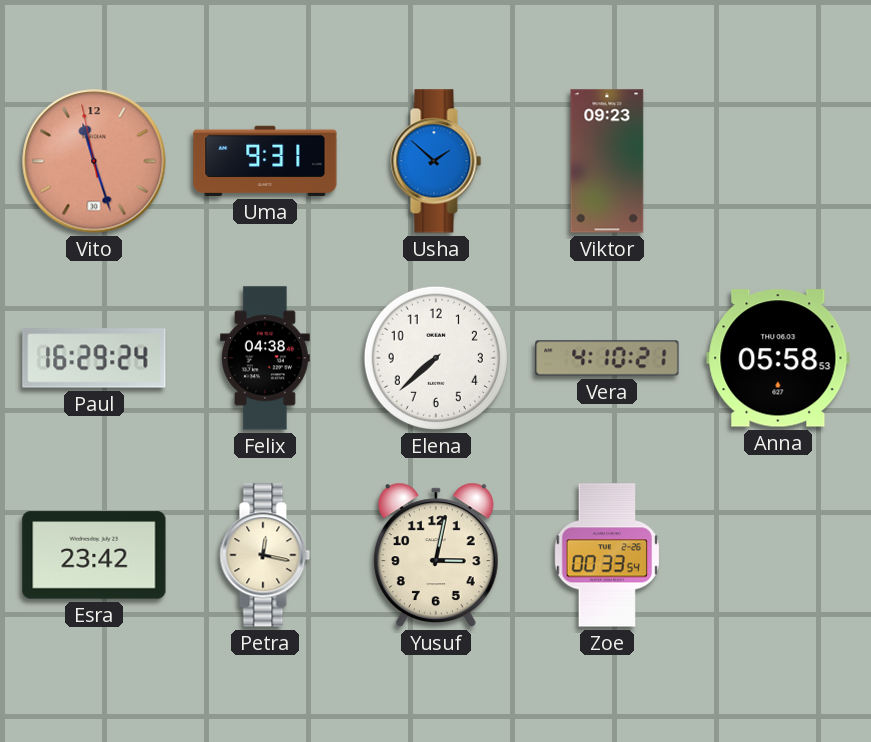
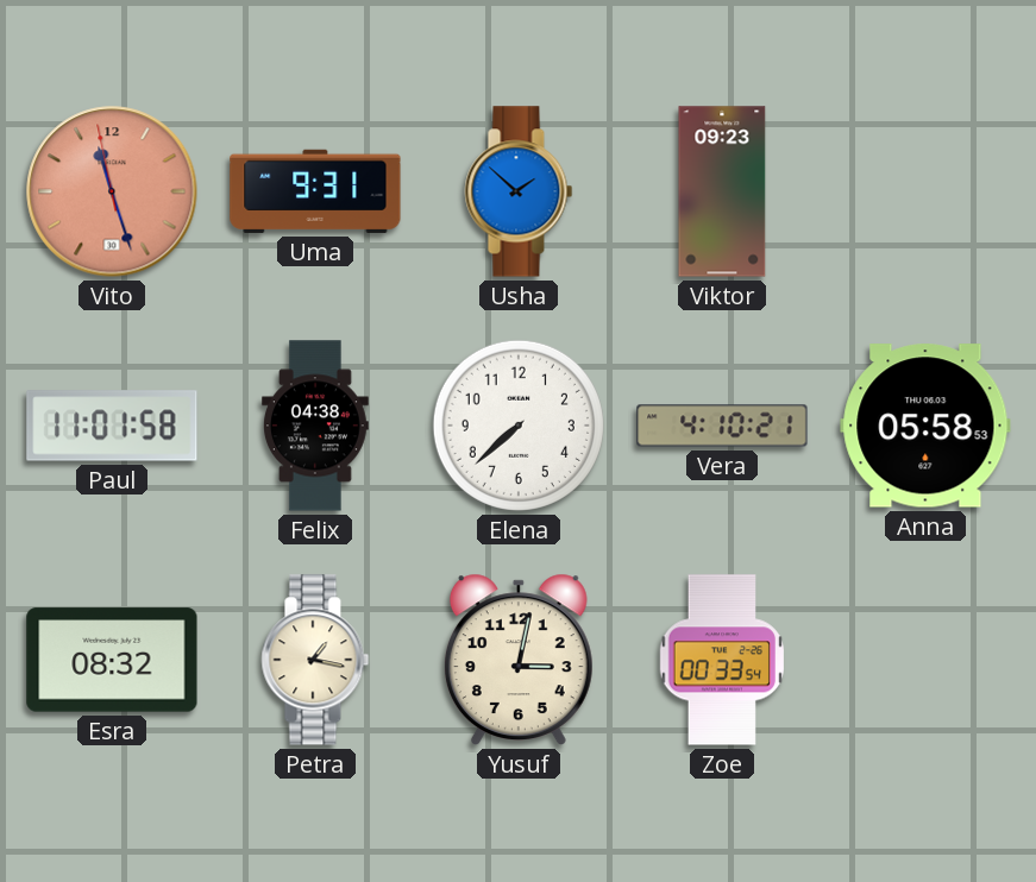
Paul: 16:29 -> 11:01 (112, 426)
Esra: 23:42 -> 08:32 (112, 660)
Petra: 12:17 -> 1:17 (315, 660)
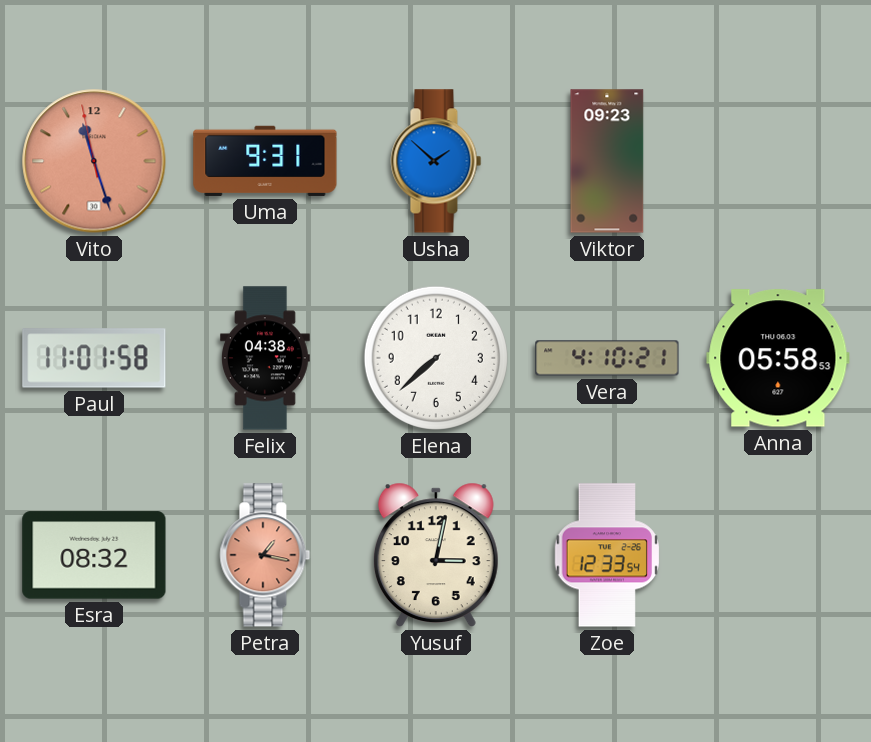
Petra dial: cream -> salmon (265, 555)
Zoe: 00:33 -> 12:33 (606, 555)
